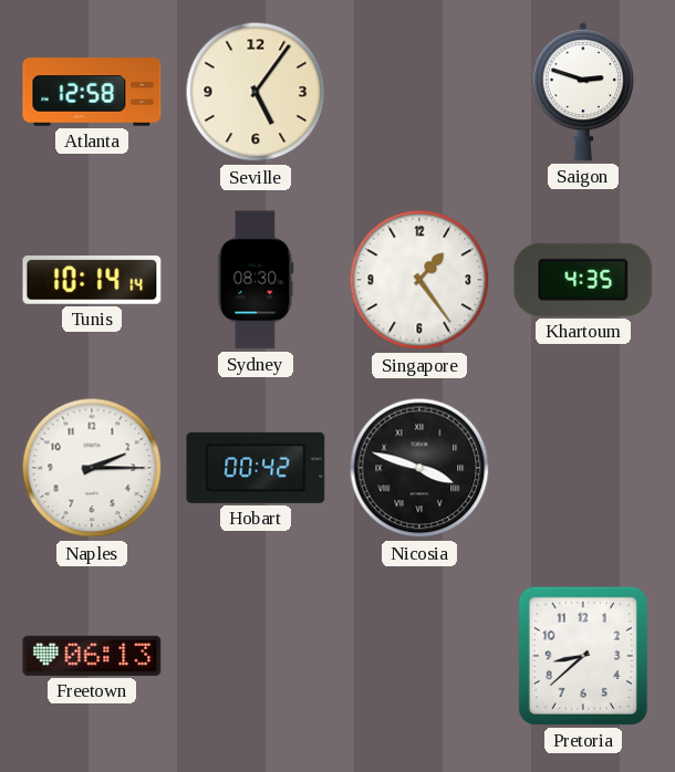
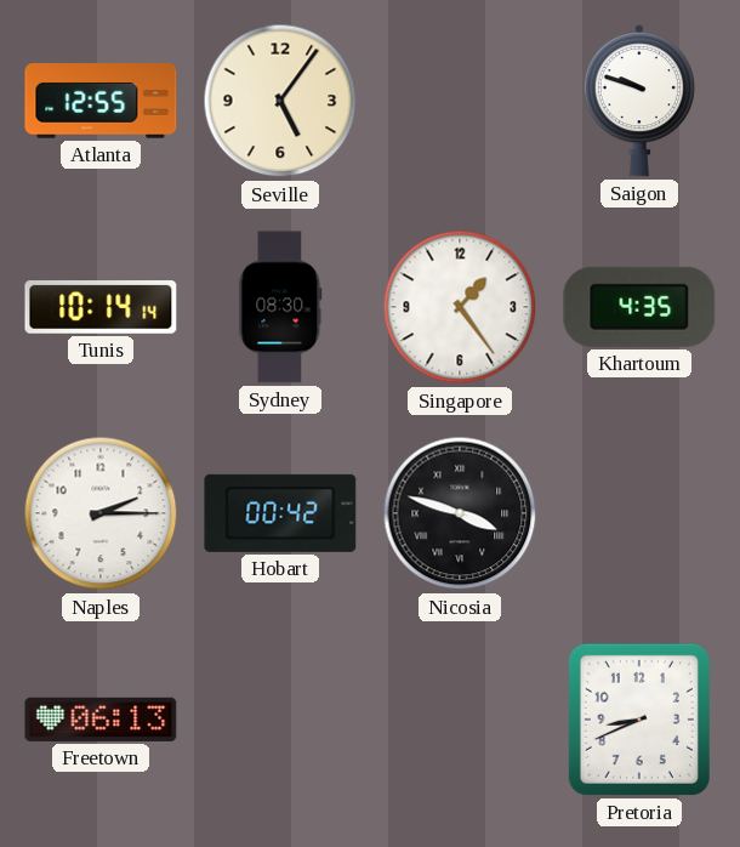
Atlanta: 12:58 -> 12:55 (101, 101)
Saigon: 2:48 -> 9:48 (639, 102)
Pretoria: 8:38 -> 8:41 (639, 720)
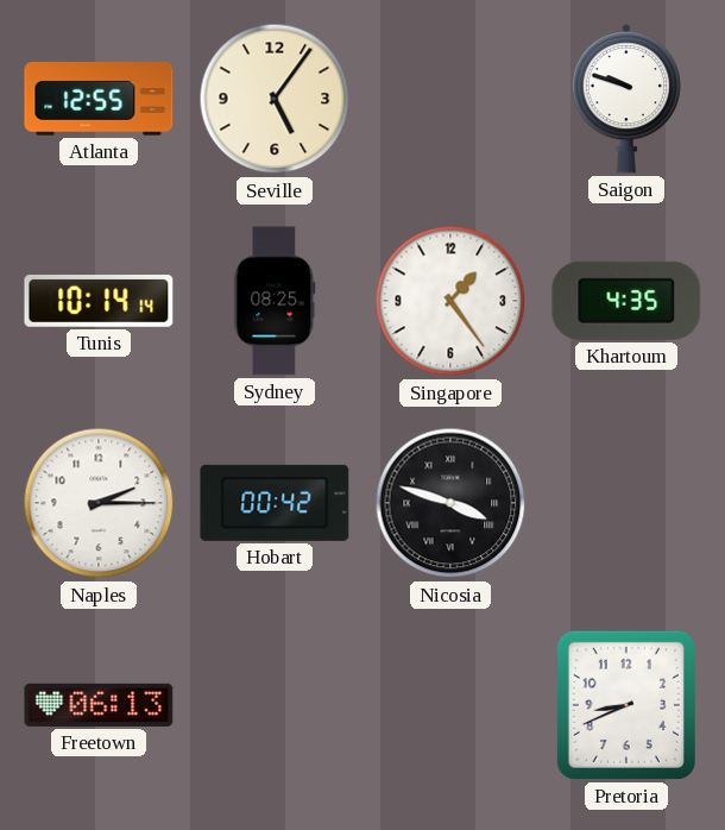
Sydney: 08:30 -> 08:25 (275, 301)
